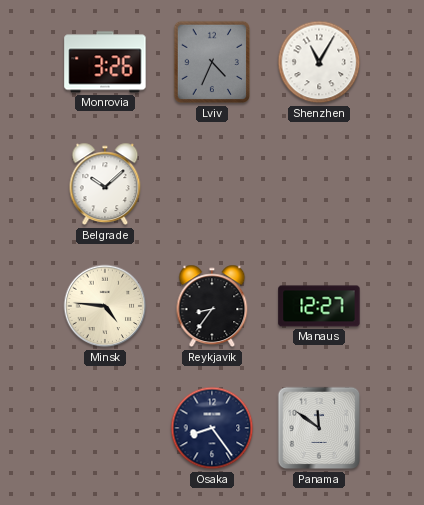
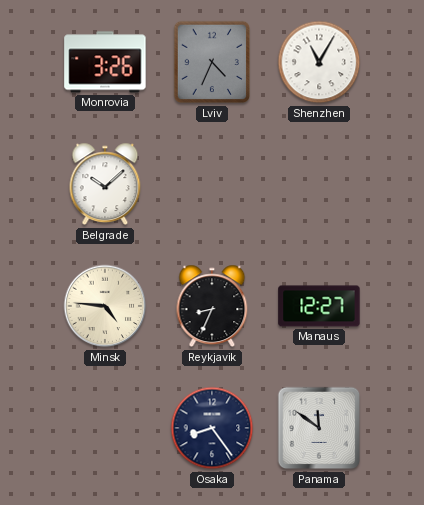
Reykjavik: 8:36 -> 8:34 (212, 306)
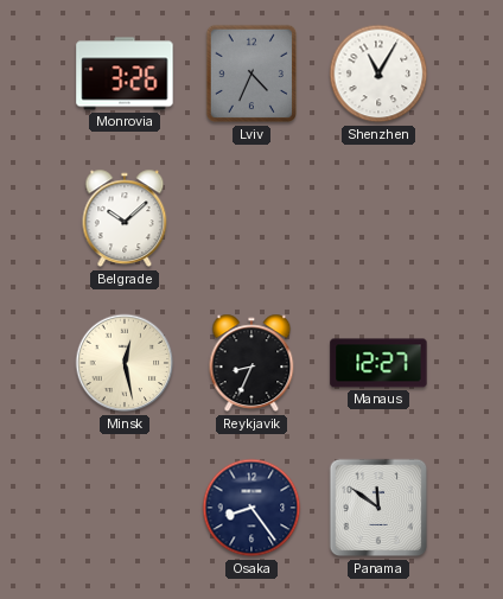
Minsk: 4:46 -> 12:28 (125, 363)
